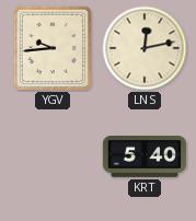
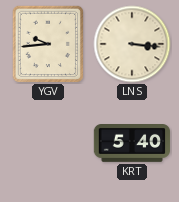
LNS: 12:13 -> 3:16 (132, 44)
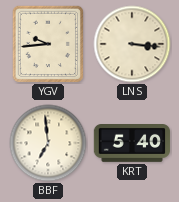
BBF: none -> 6:59 (48, 143)
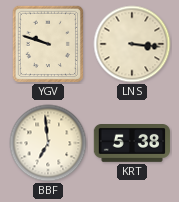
YGV: 9:44 -> 9:48 (47, 43)
KRT: 5:40 -> 5:38 (132, 144)
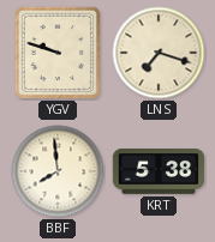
LNS: 3:16 -> 7:18 (159, 53)
BBF: 6:59 -> 7:59 (58, 171)
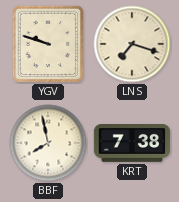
BBF: 7:59 -> 7:58 (48, 143)
KRT: 5:38 -> 7:38 (132, 144)
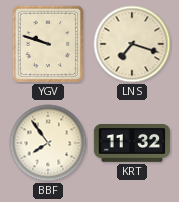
BBF: 7:58 -> 7:54 (48, 143)
KRT: 7:38 -> 11:32 (132, 144)
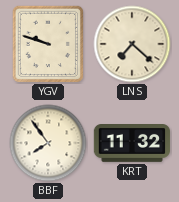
LNS: 7:18 -> 7:22 (132, 44)
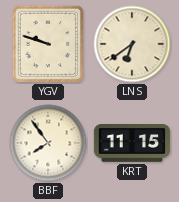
LNS: 7:22 -> 6:39 (132, 44)
KRT: 11:32 -> 11:15 (132, 144)
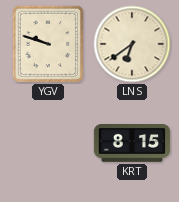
BBF: 7:54 -> none (48, 143)
KRT: 11:15 -> 8:15 (132, 144)
